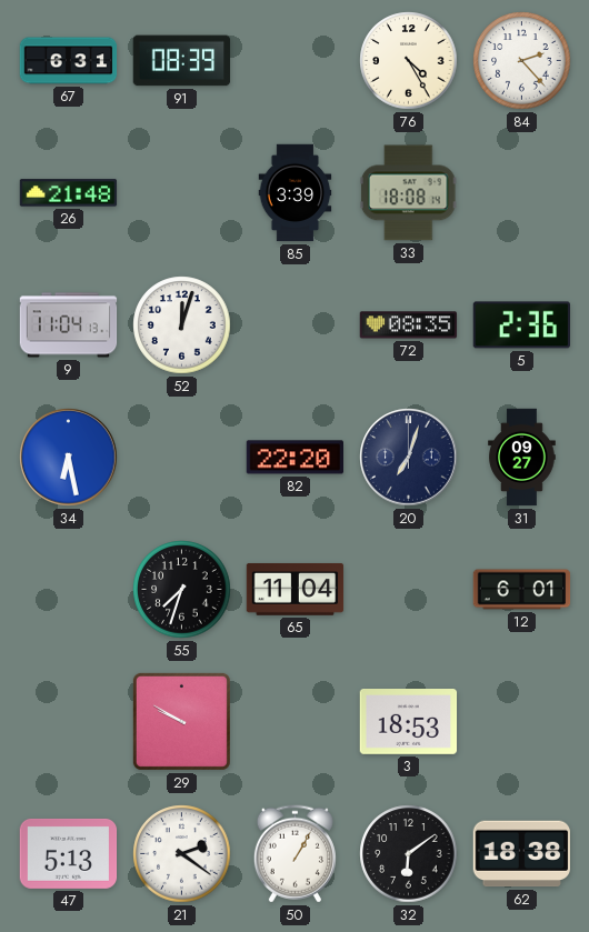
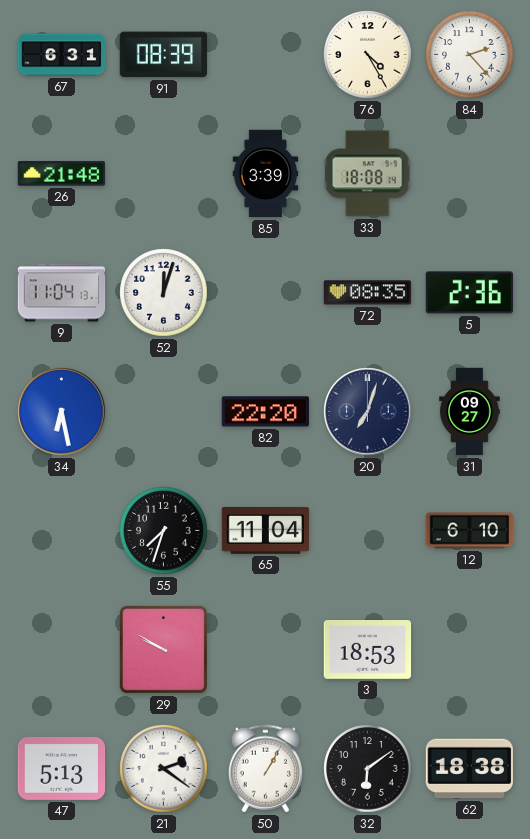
12: 6:01 -> 6:10 (470, 531)
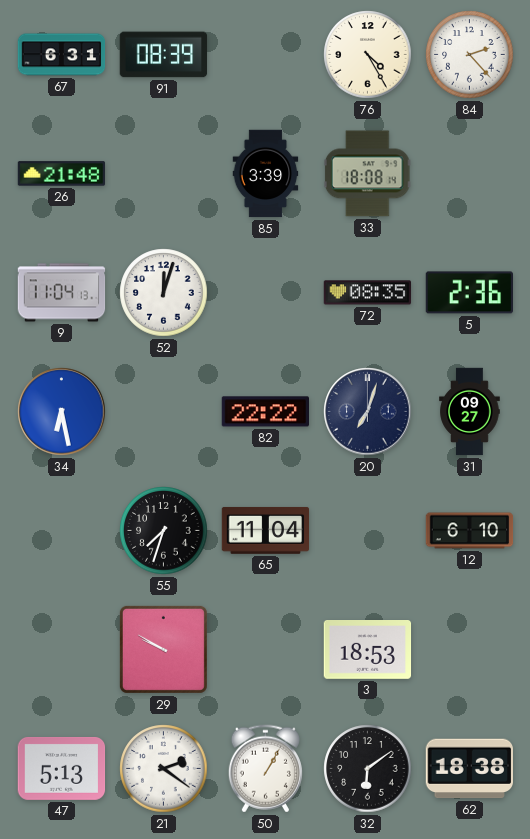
82: 22:20 -> 22:22 (265, 412)
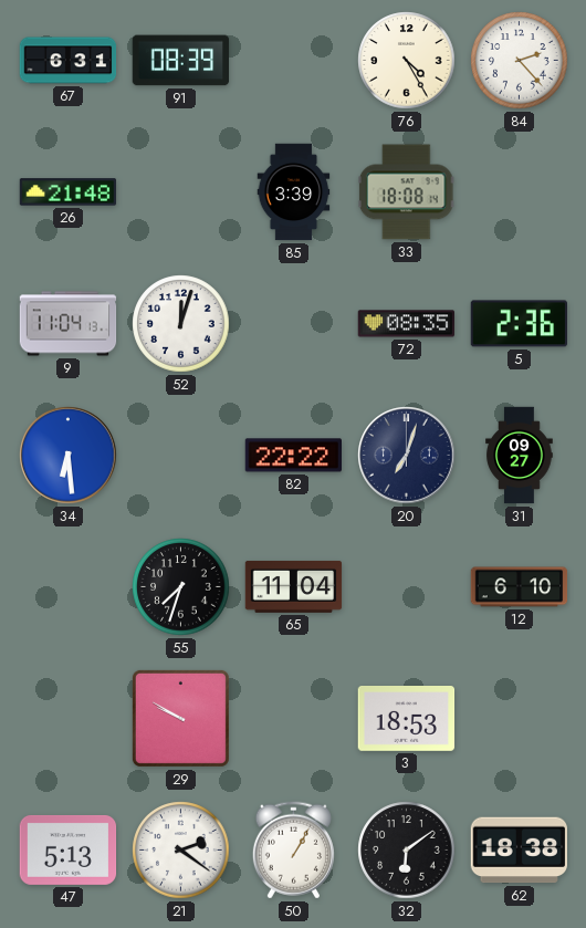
34: 6:28 -> 6:29 (69, 456)
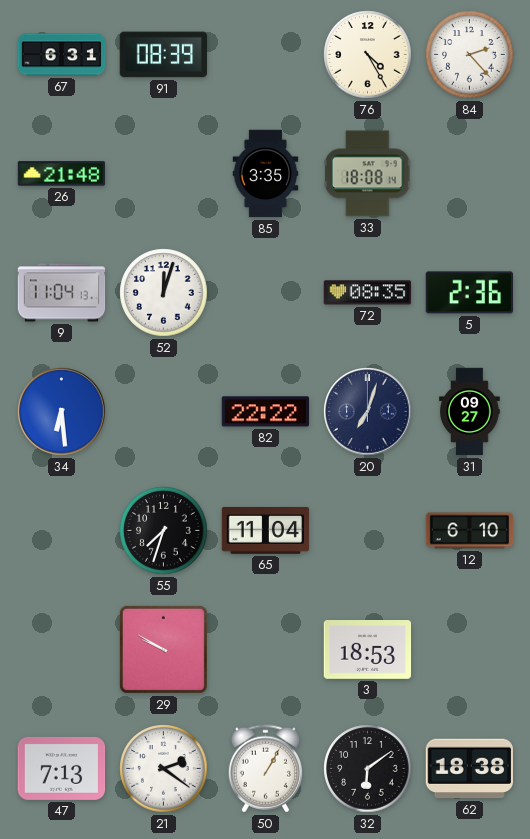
85: 3:39 -> 3:35 (266, 174)
47: 5:13 -> 7:13 (62, 768)
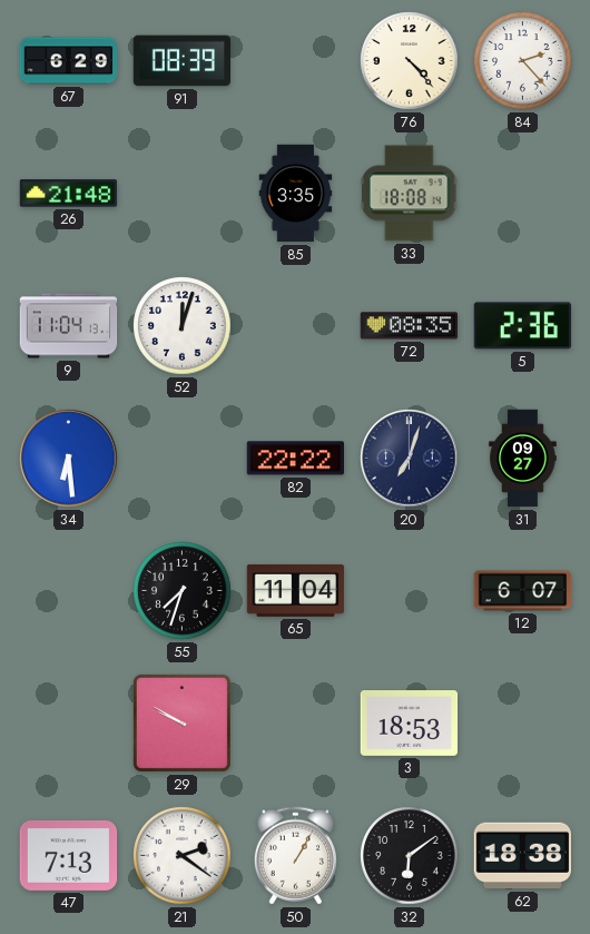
67: 6:31 -> 6:29 (69, 61)
76: 4:25 -> 4:23 (410, 61)
12: 6:10 -> 6:07 (523, 591)
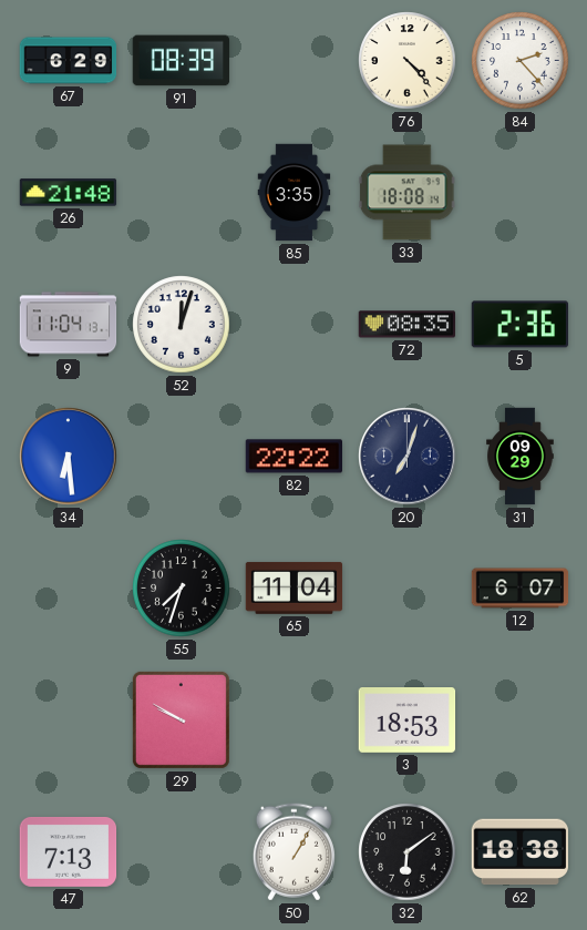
31: 09:27 -> 09:29 (521, 457)
21: 2:21 -> none (183, 856)
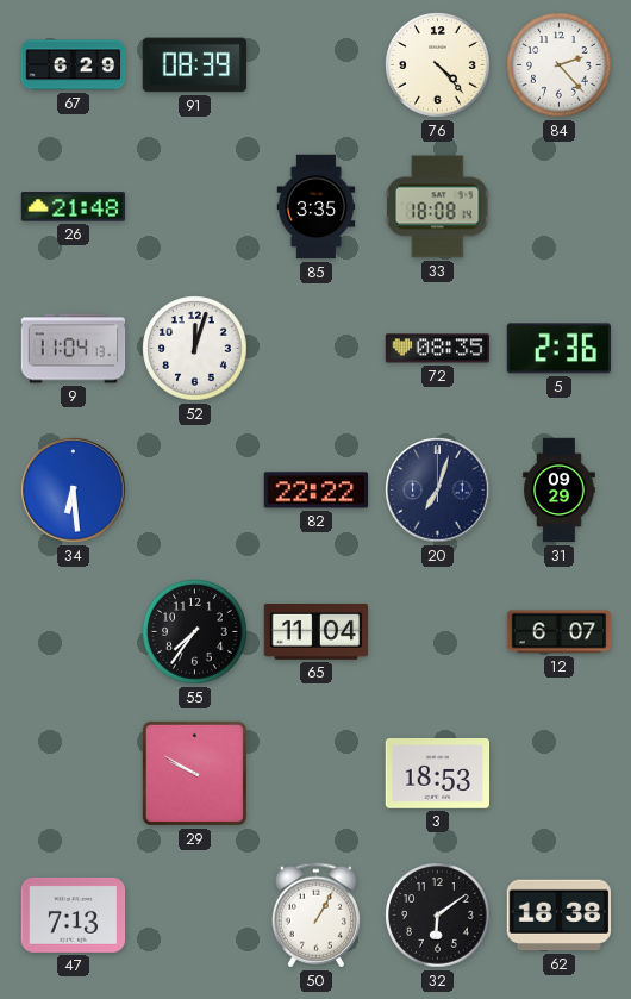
55: 7:33 -> 7:36 (195, 632)
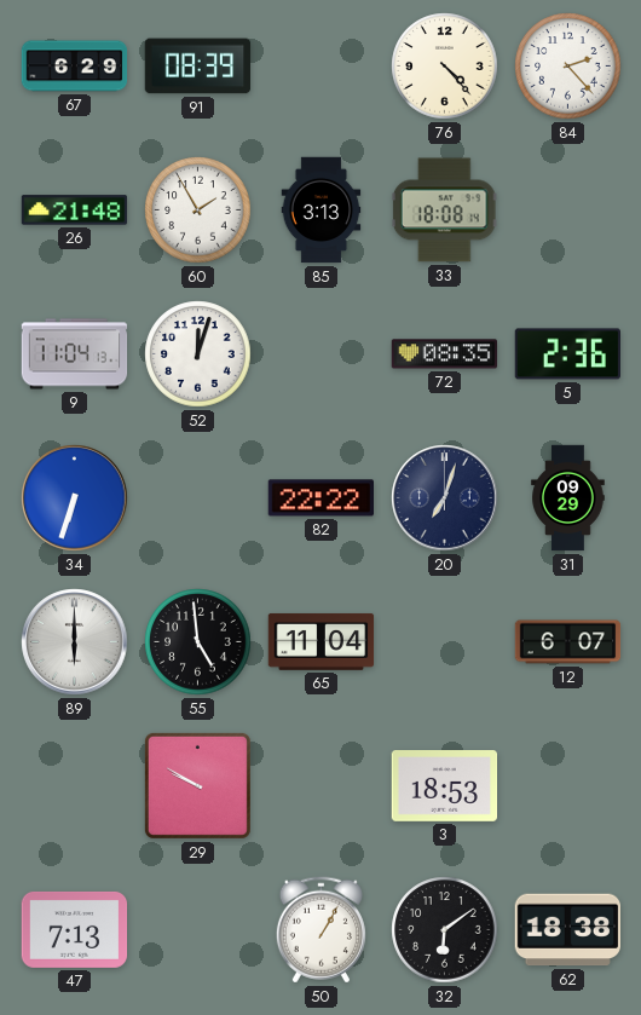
60: none -> 1:55 (198, 211)
85: 3:35 -> 3:13 (322, 211)
34: 6:29 -> 6:33 (75, 498)
89: none -> 6:00 (75, 642)
55: 7:36 -> 4:59 (198, 642)
